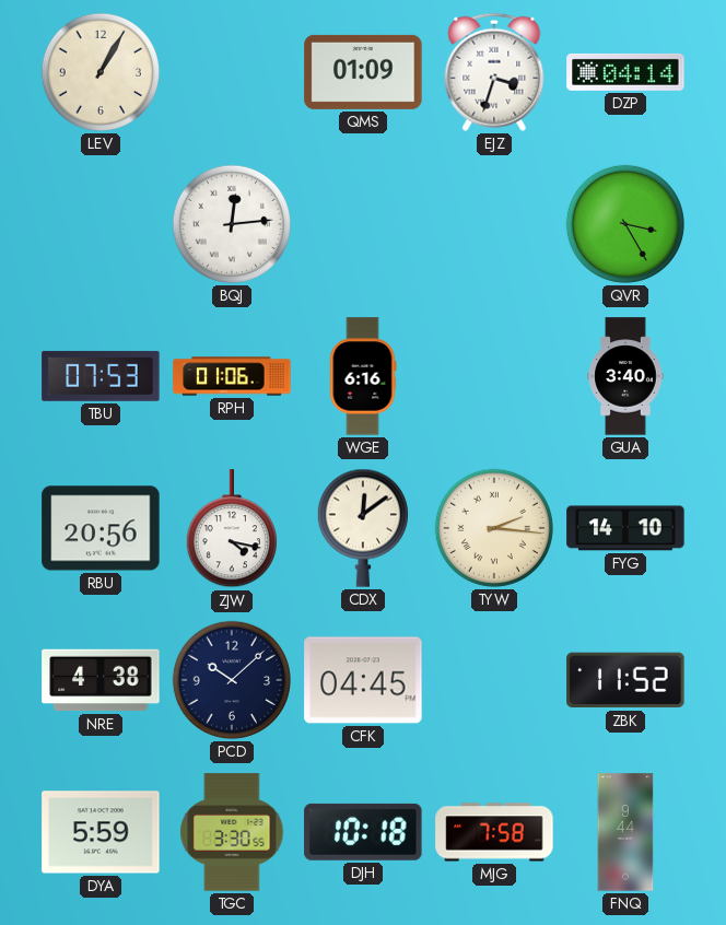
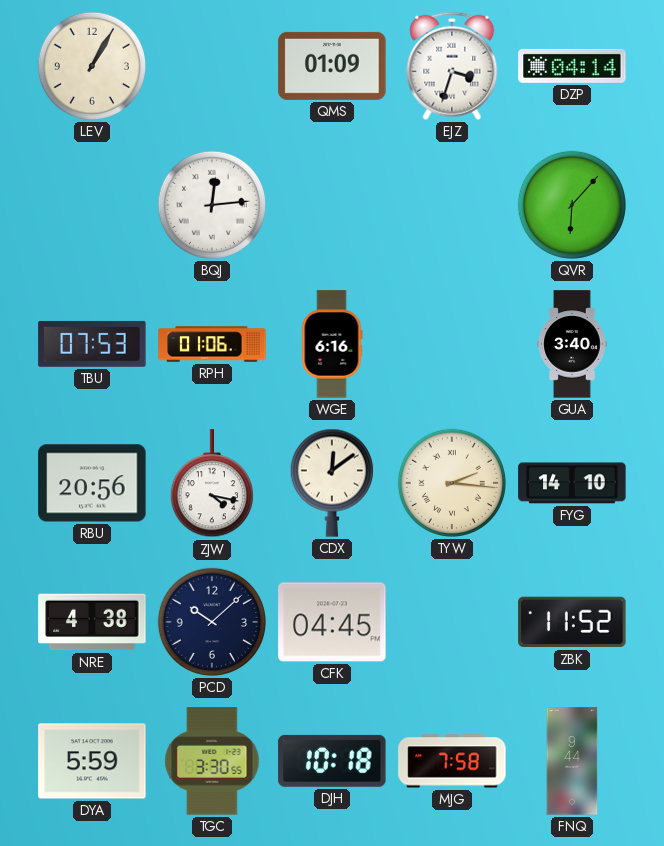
QVR: 3:25 -> 6:07 (572, 205)
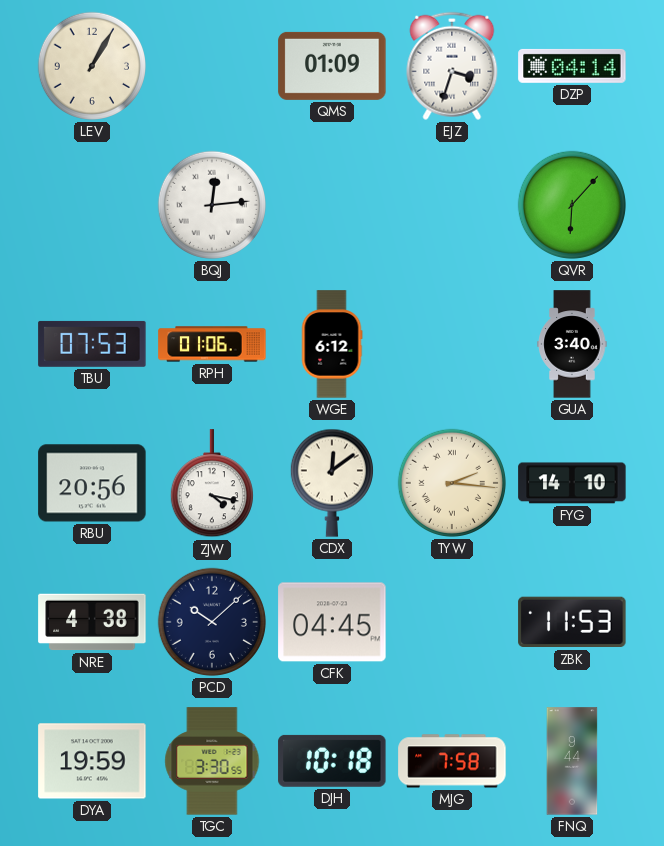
WGE: 6:16 -> 6:12 (332, 344)
ZBK: 11:52 -> 11:53 (572, 622)
DYA: 5:59 -> 19:59 (92, 761)
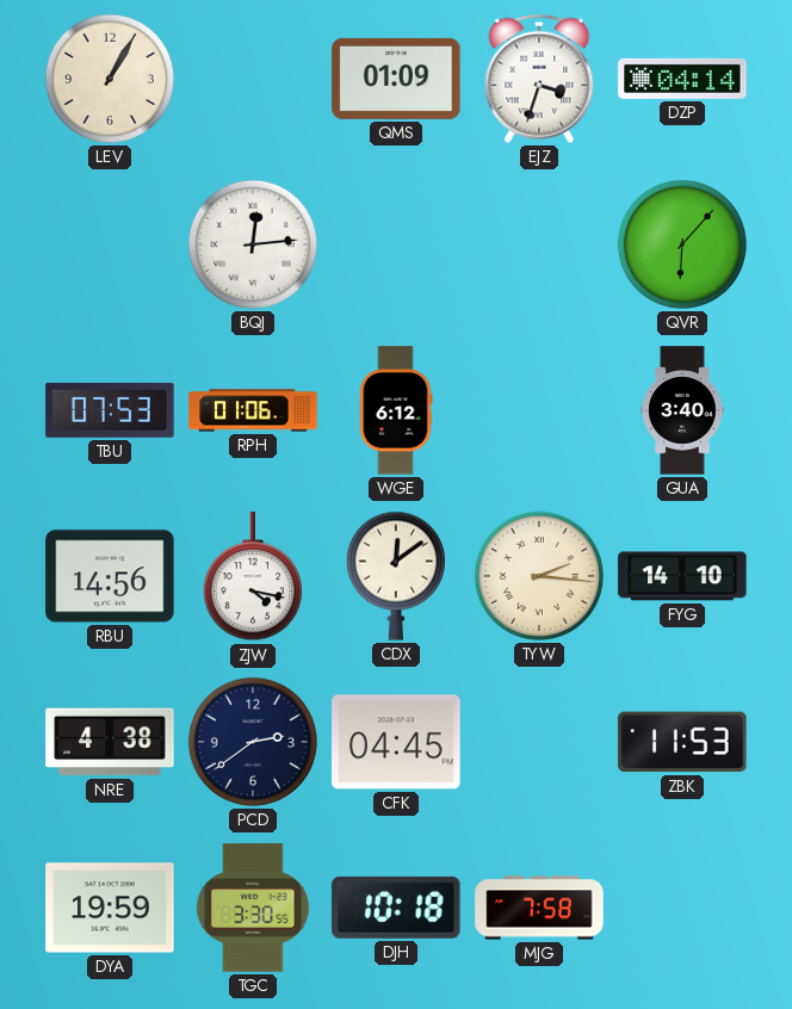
RBU: 20:56 -> 14:56 (110, 576)
PCD: 10:08 -> 2:39 (253, 742)
FNQ: 9:44 -> none (572, 761)
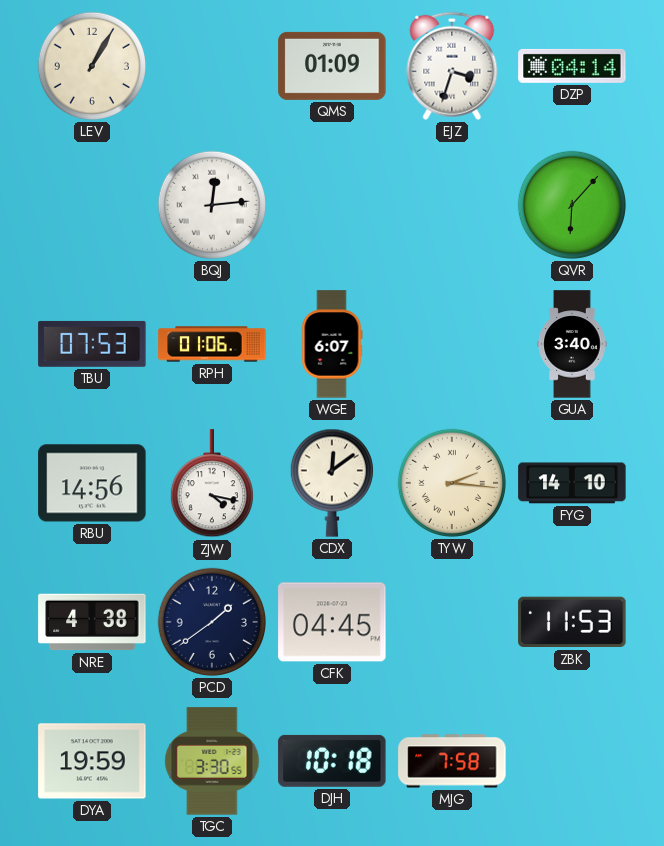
WGE: 6:12 -> 6:07 (332, 344)
PCD: 2:39 -> 1:39 (212, 622)
